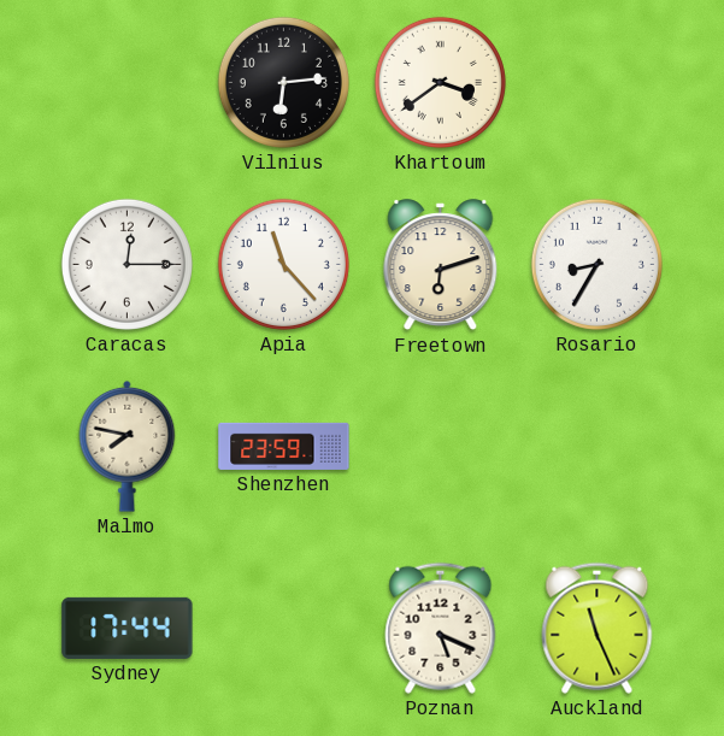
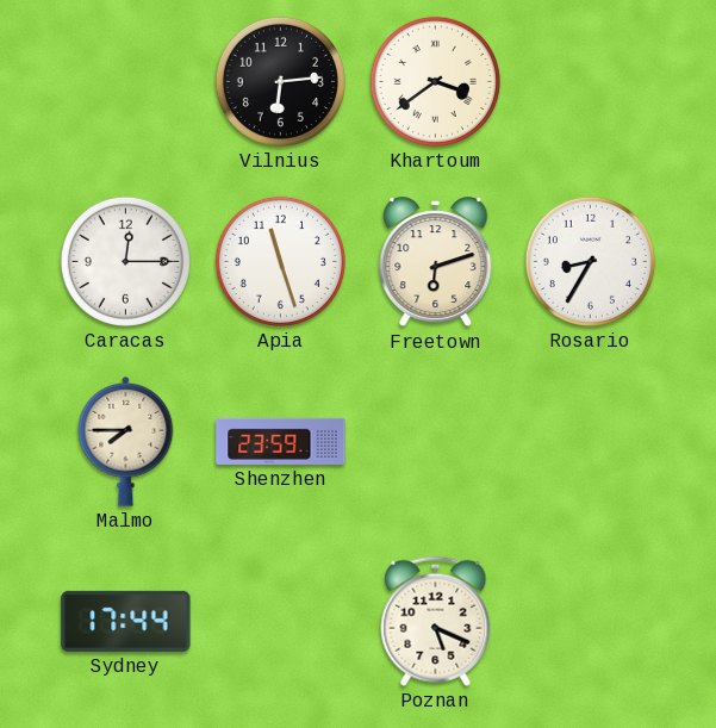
Apia: 11:23 -> 11:27 (280, 261)
Malmo: 7:47 -> 7:45 (126, 441)
Auckland: 11:26 -> none (598, 628)
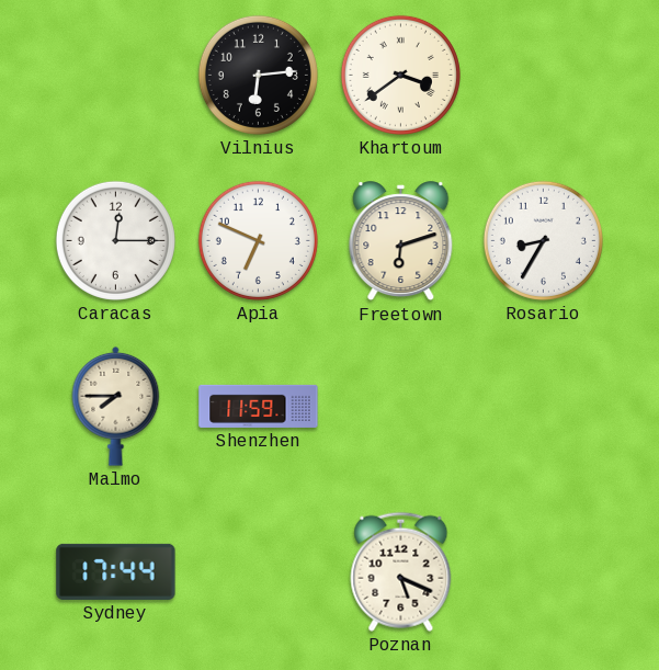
Apia: 11:27 -> 6:49 (258, 240)
Shenzhen: 23:59 -> 11:59 (259, 406)
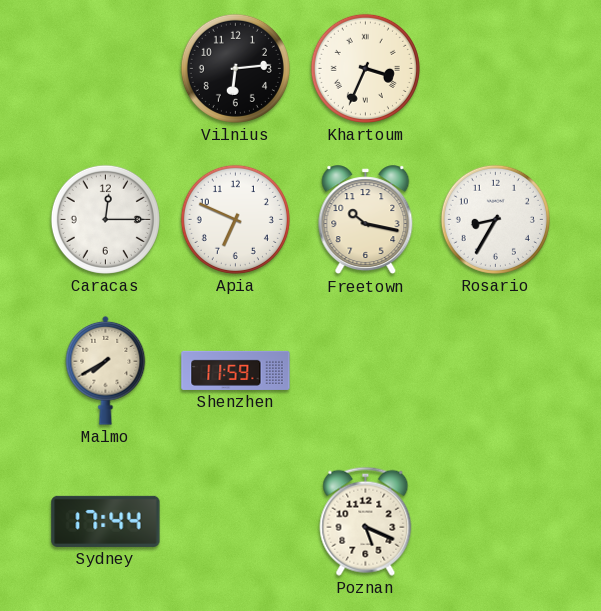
Khartoum: 3:39 -> 3:34 (365, 68)
Freetown: 6:12 -> 10:17 (366, 220)
Malmo: 7:45 -> 7:40 (106, 370)
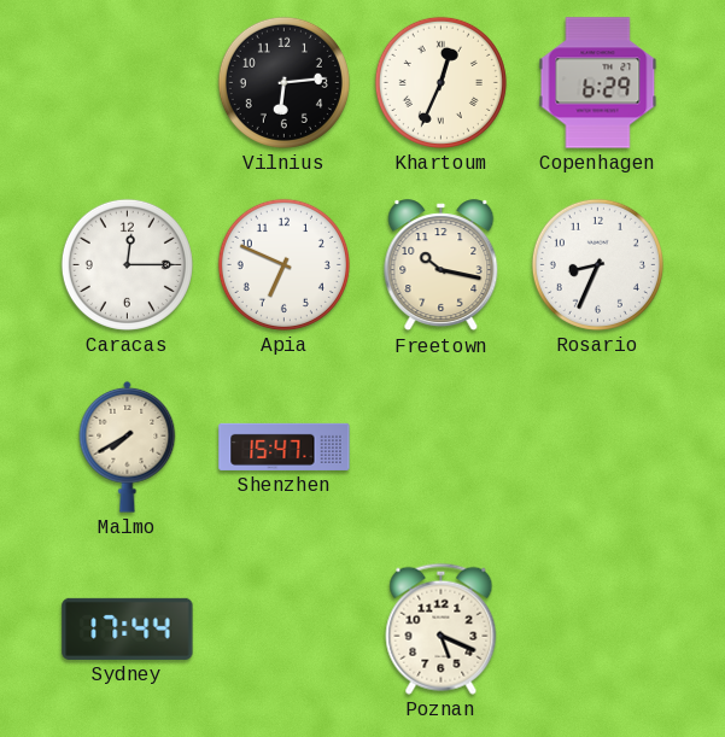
Khartoum: 3:34 -> 12:34 (440, 82)
Copenhagen: none -> 6:29 (598, 83)
Rosario: 8:35 -> 8:34 (597, 264)
Shenzhen: 11:59 -> 15:47 (285, 446)
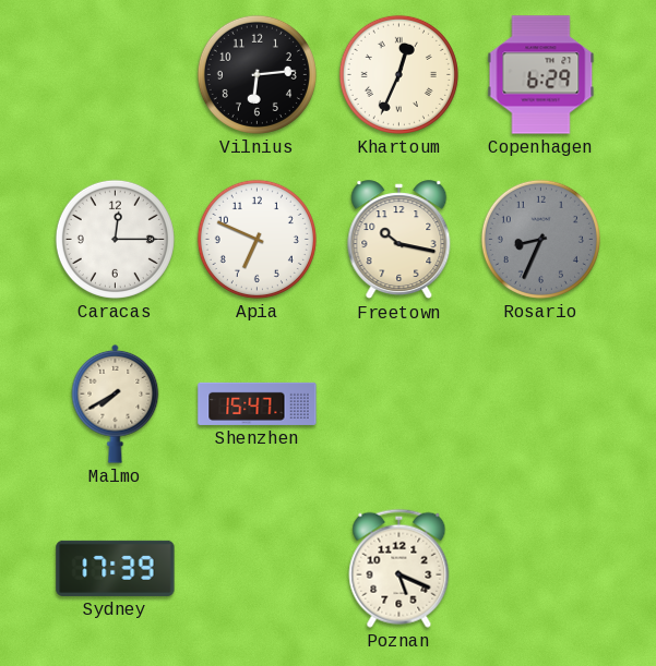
Rosario dial: white -> grey (540, 239)
Sydney: 17:44 -> 17:39 (116, 568)
